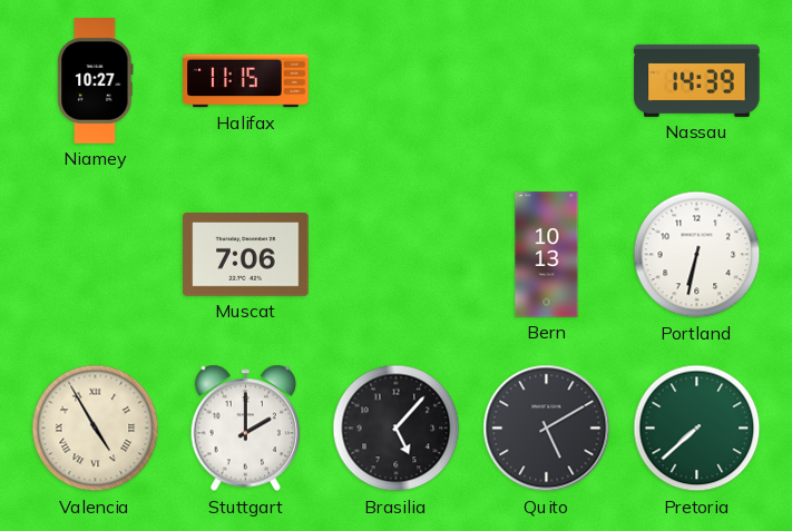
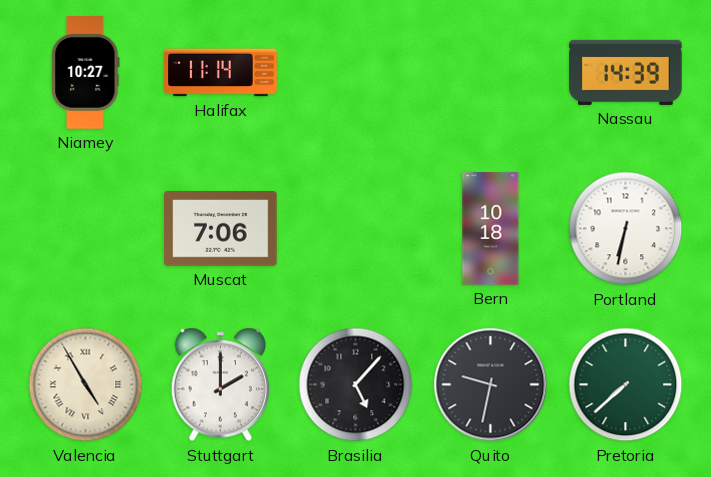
Halifax: 11:15 -> 11:14 (221, 73)
Bern: 10:13 -> 10:18 (491, 229)
Quito: 5:10 -> 9:32 (491, 385)
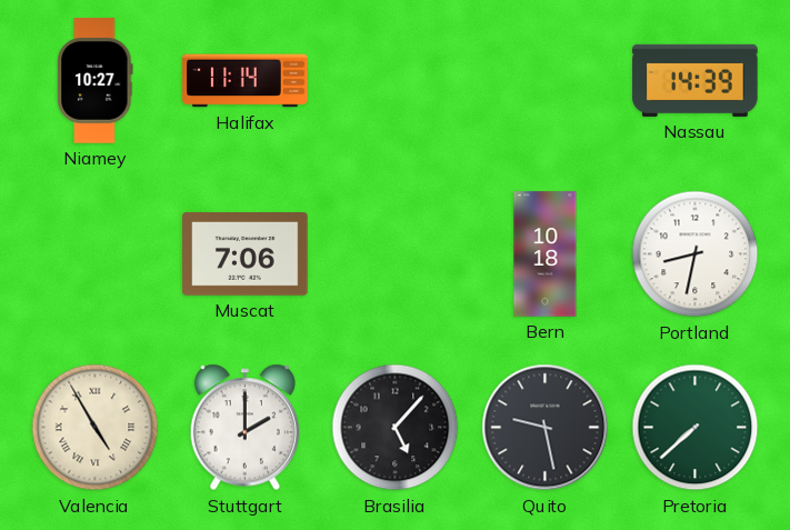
Portland: 6:32 -> 8:32 (696, 254)
Quito: 9:32 -> 9:28 (546, 428)
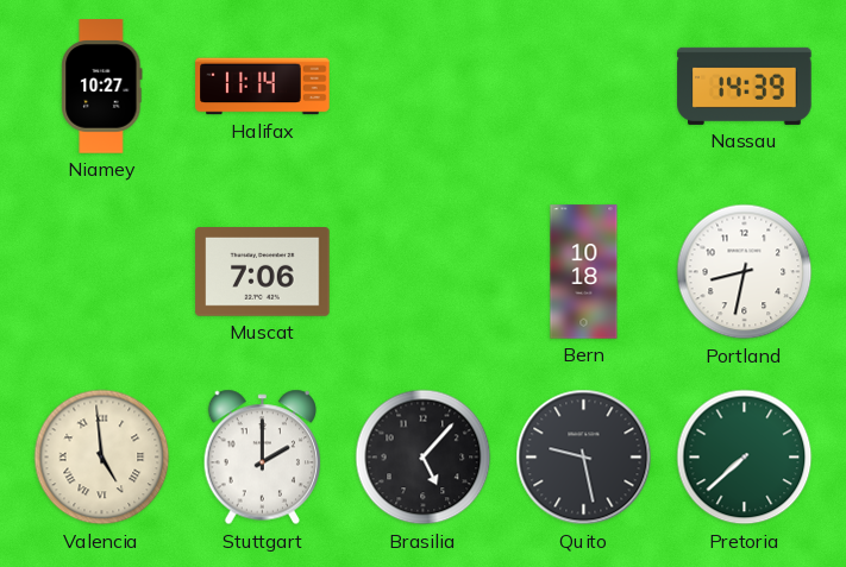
Valencia: 4:55 -> 4:59 (102, 458)
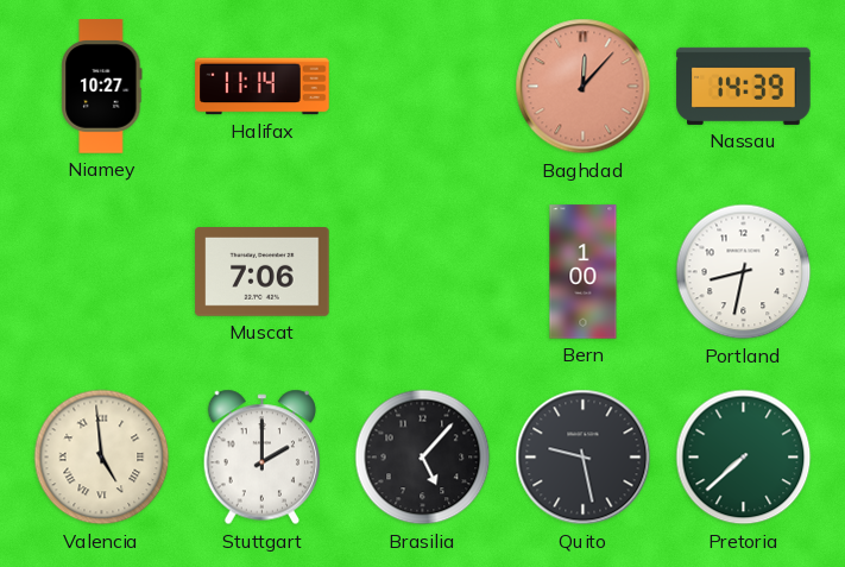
Baghdad: none -> 12:07 (584, 87)
Bern: 10:18 -> 1:00 (584, 272)
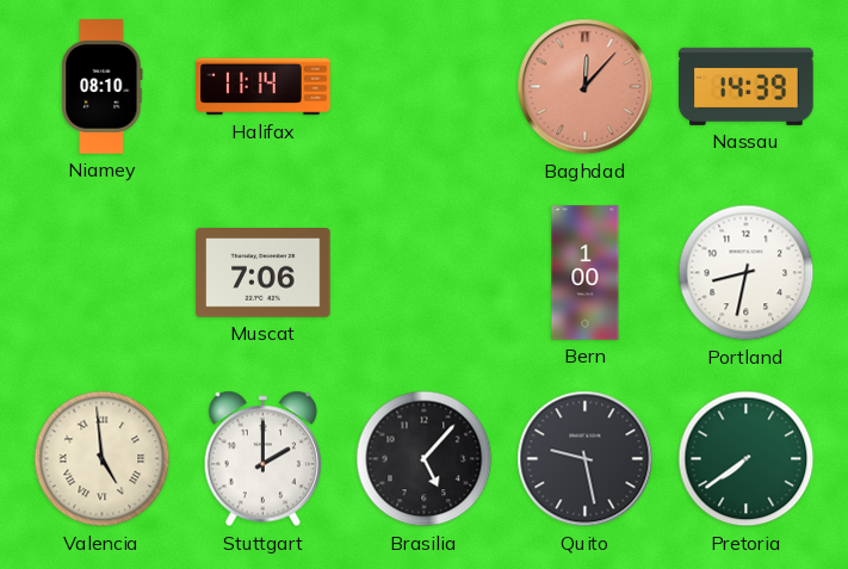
Niamey: 10:27 -> 08:10 (103, 87)
Pretoria: 7:38 -> 7:39 (747, 459)
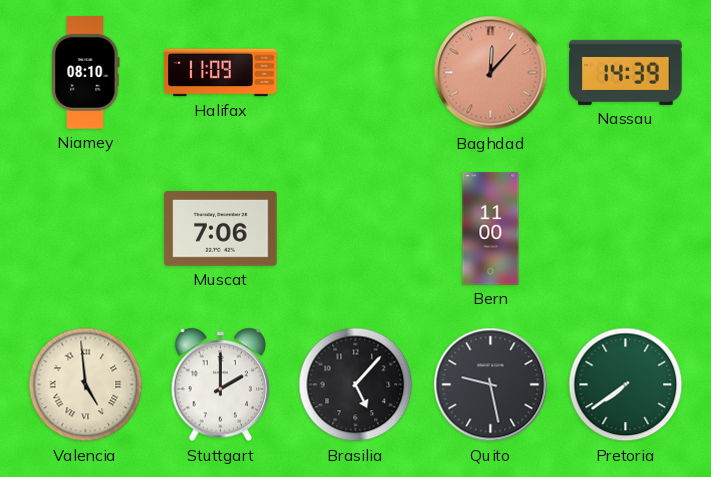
Halifax: 11:14 -> 11:09 (221, 73)
Bern: 1:00 -> 11:00 (491, 229)
Portland: 8:32 -> none (747, 273)
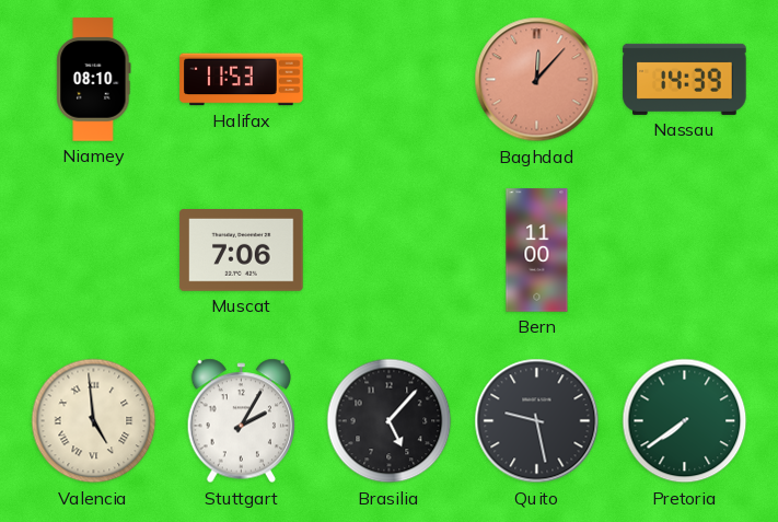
Halifax: 11:09 -> 11:53 (242, 80)
Stuttgart: 2:00 -> 2:05 (242, 421)
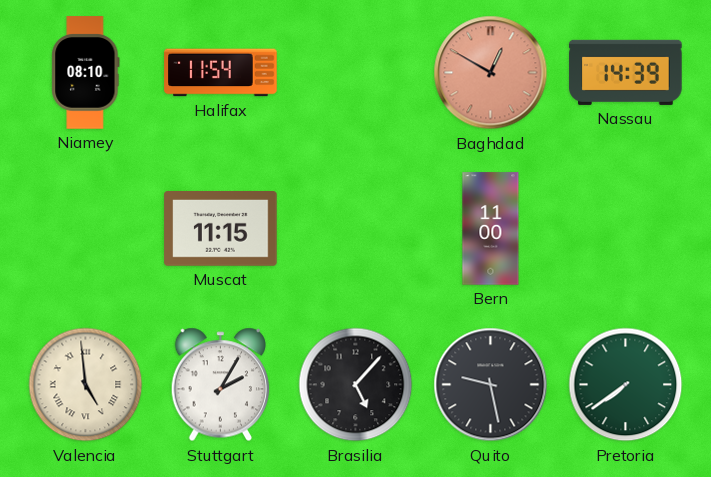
Halifax: 11:53 -> 11:54 (221, 73)
Baghdad: 12:07 -> 12:50 (491, 73)
Muscat: 7:06 -> 11:15 (221, 229)
